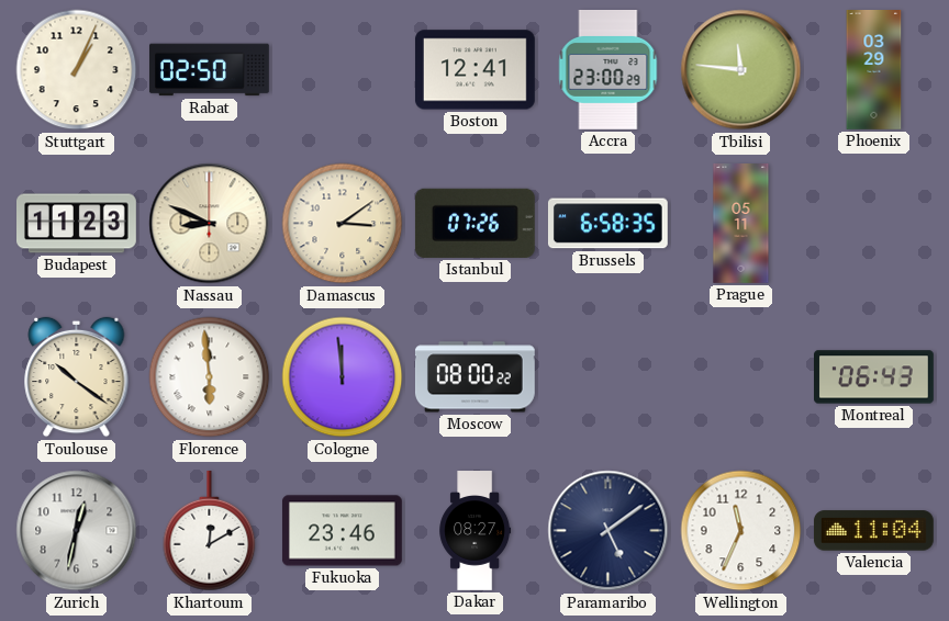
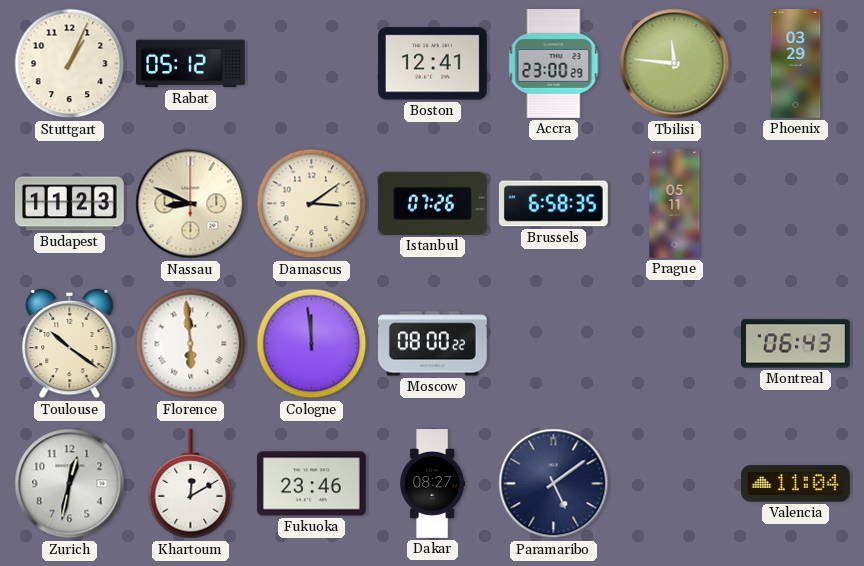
Rabat: 02:50 -> 05:12 (191, 64)
Wellington: 11:34 -> none (741, 531)
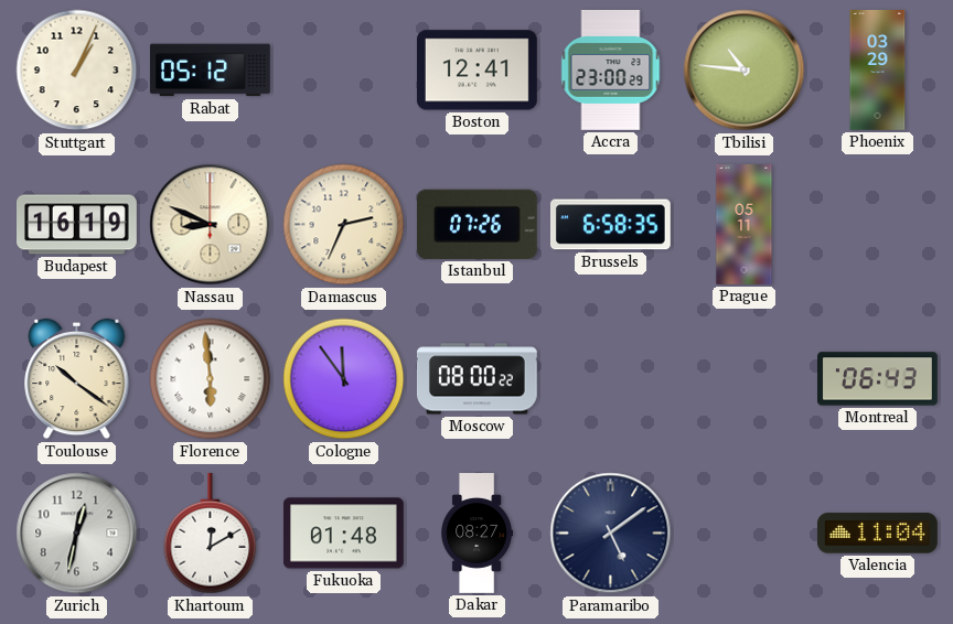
Tbilisi: 11:46 -> 10:46 (745, 71)
Budapest: 11:23 -> 16:19 (77, 225)
Damascus: 3:09 -> 2:34 (344, 225)
Cologne: 11:59 -> 11:54 (344, 379)
Fukuoka: 23:46 -> 01:48 (343, 534)
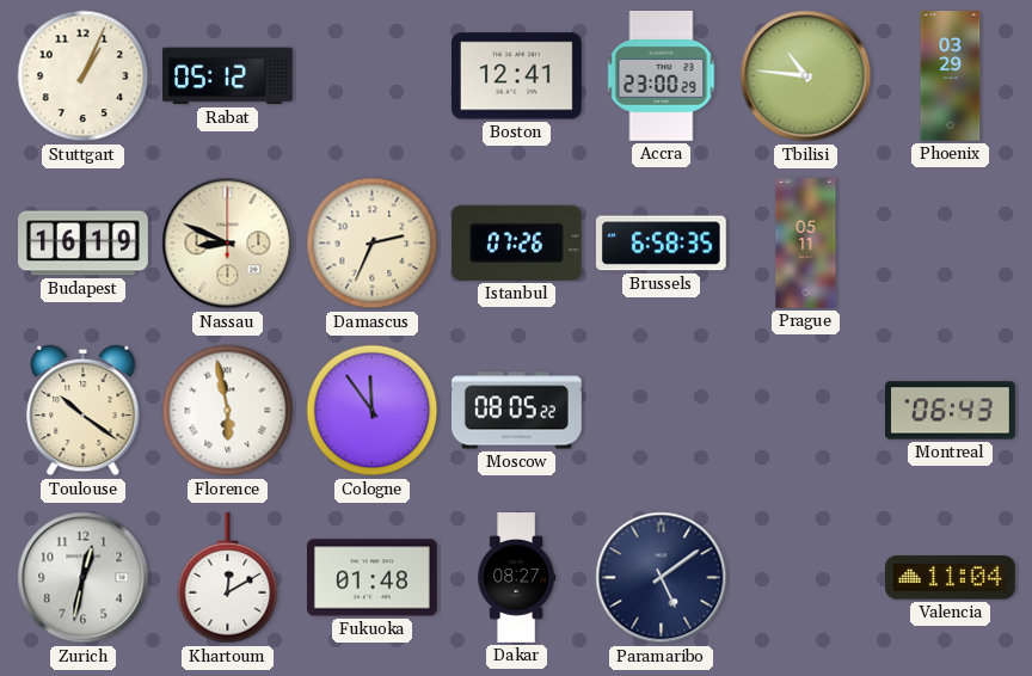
Florence: 5:59 -> 5:58 (228, 411)
Moscow: 08:00 -> 08:05 (516, 411)
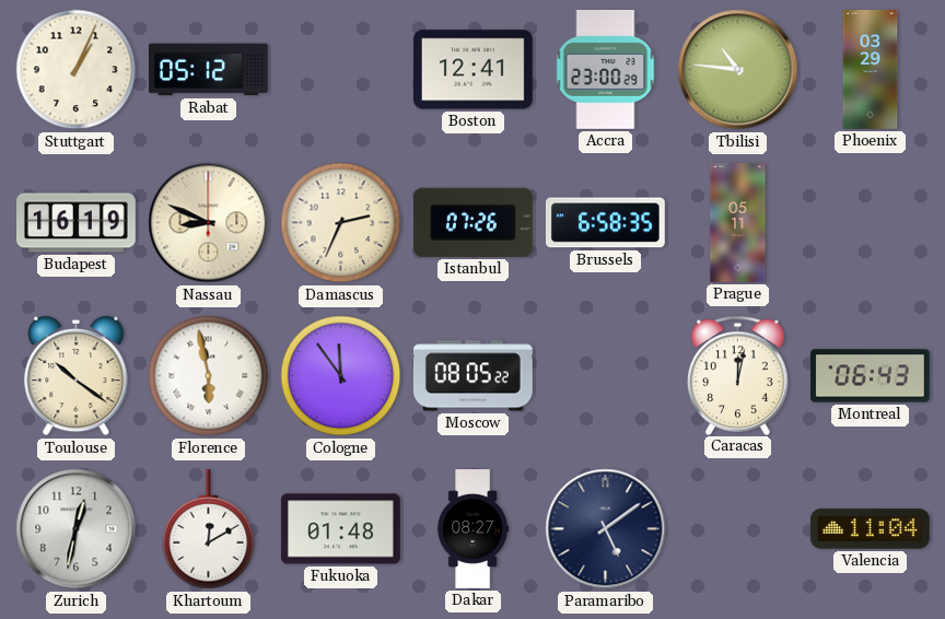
Caracas: none -> 12:02 (738, 375)
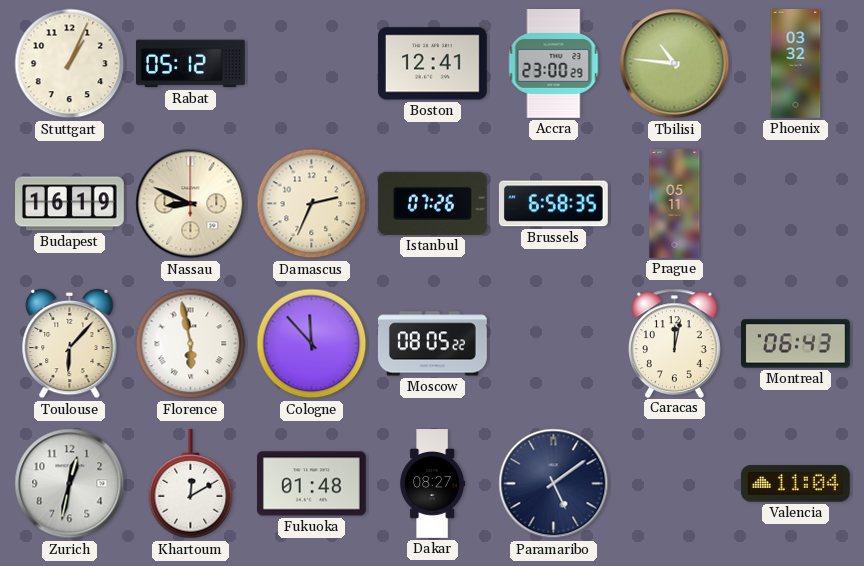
Phoenix: 03:29 -> 03:32 (796, 64)
Toulouse: 10:21 -> 6:07 (70, 344)
Cologne: 11:54 -> 11:53 (312, 344)
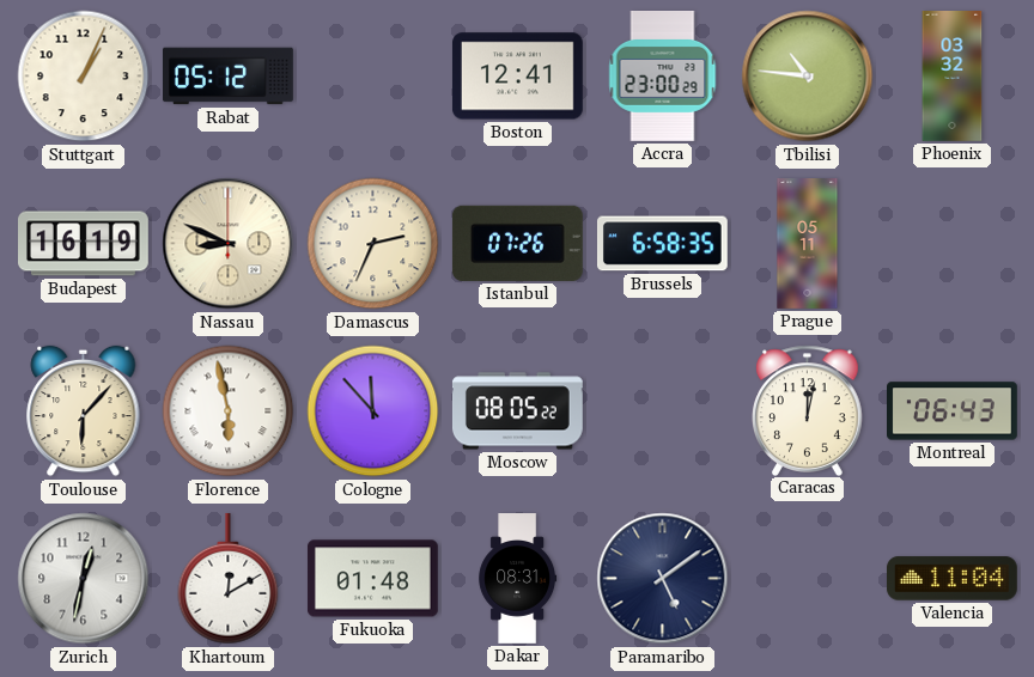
Dakar: 08:27 -> 08:31 (518, 579)
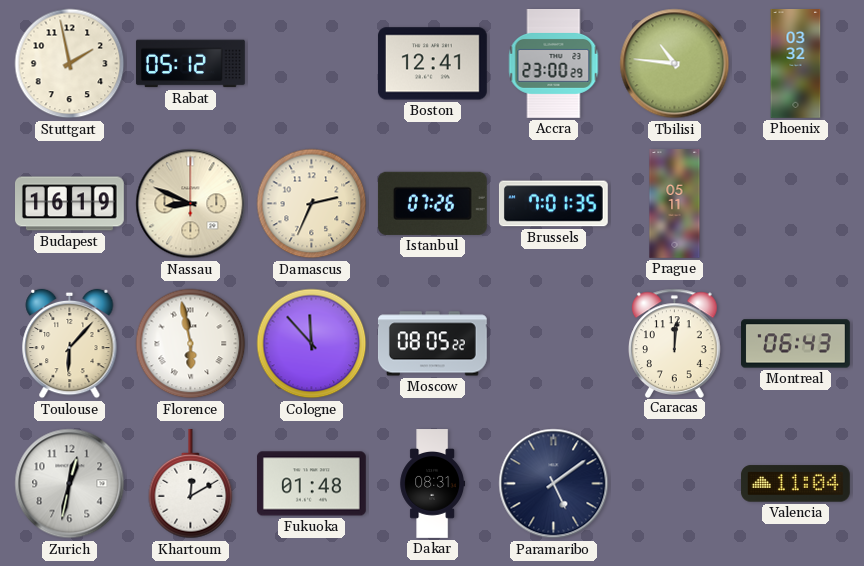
Stuttgart: 1:04 -> 1:58 (70, 64)
Brussels: 6:58 -> 7:01 (553, 204)
Caracas: 12:02 -> 12:01 (675, 343)
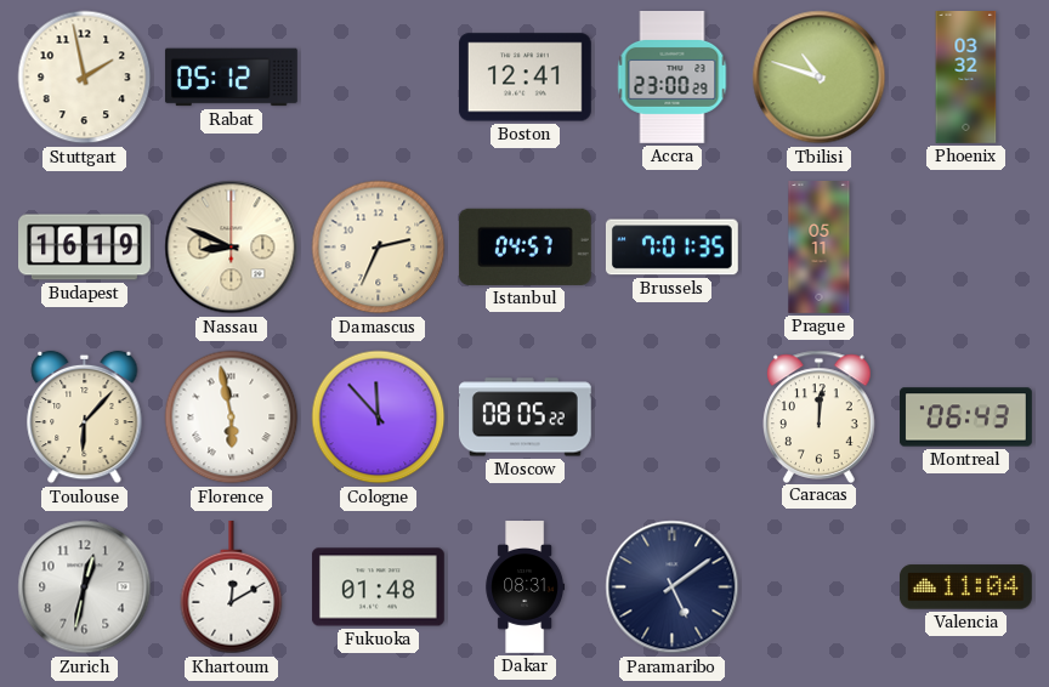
Tbilisi: 10:46 -> 10:48 (820, 78)
Istanbul: 07:26 -> 04:57 (524, 246)
